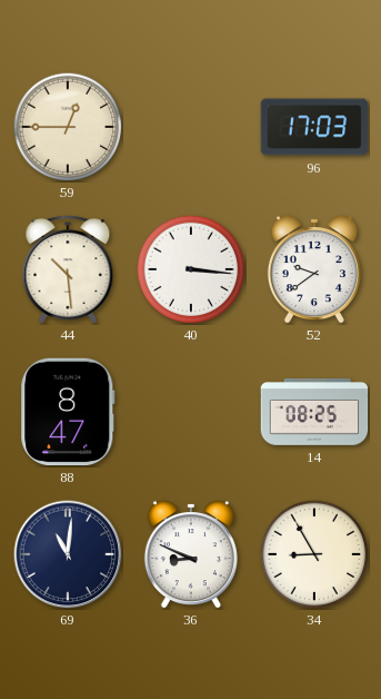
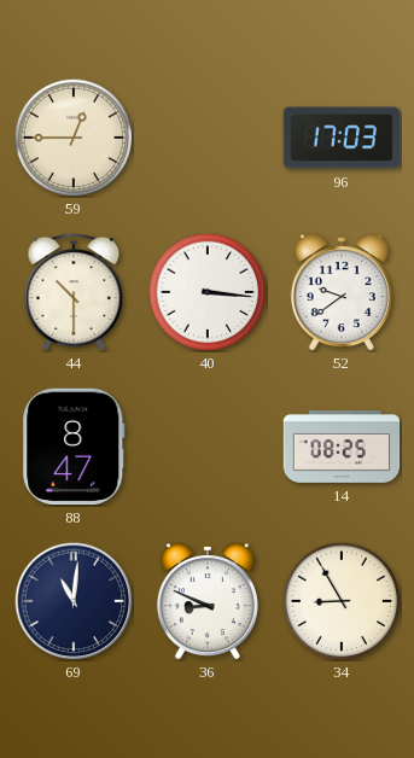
44: 10:29 -> 10:30 (74, 292)
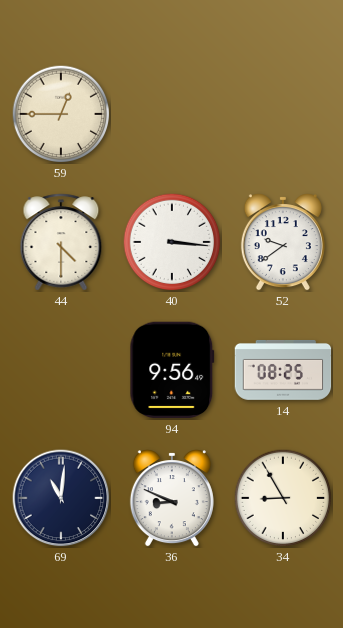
96: 17:03 -> none (342, 138)
44: 10:30 -> 4:30 (61, 242)
88: 8:47 -> none (74, 447)
94: none -> 9:56 (172, 370)
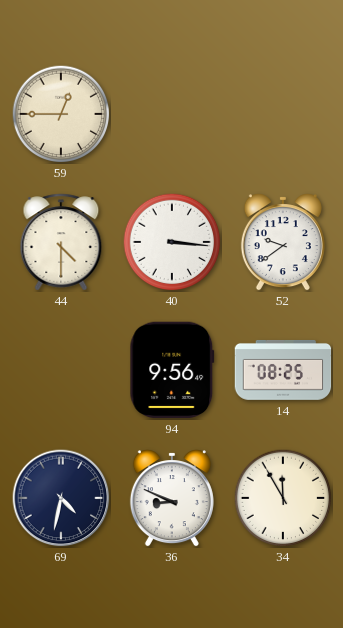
69: 11:01 -> 4:32 (61, 498)
34: 8:55 -> 11:55 (283, 498)
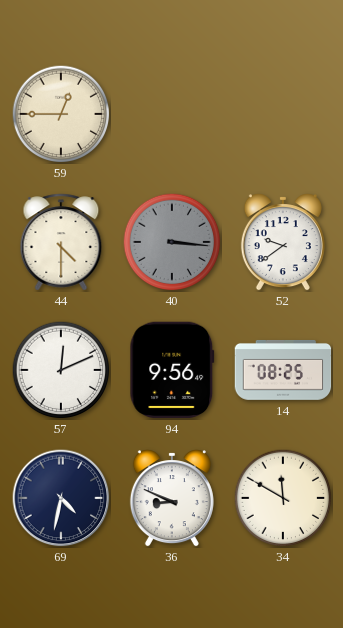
40 dial: white -> grey (172, 242)
57: none -> 12:11 (61, 370)
34: 11:55 -> 11:50 (283, 498)
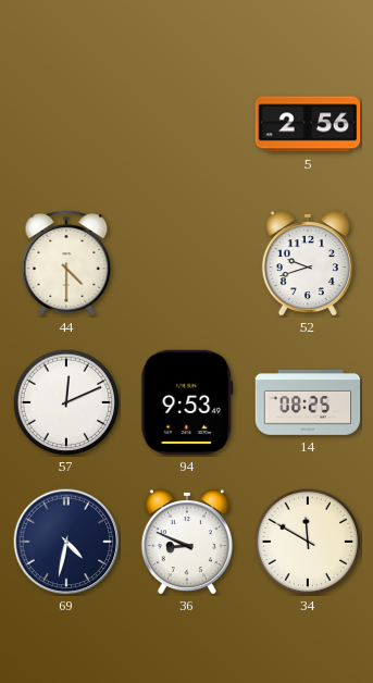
59: 12:45 -> none (61, 114)
5: none -> 2:56 (308, 124)
40: 3:16 -> none (172, 242)
52: 9:39 -> 9:42 (308, 263)
94: 9:56 -> 9:53 (187, 402)
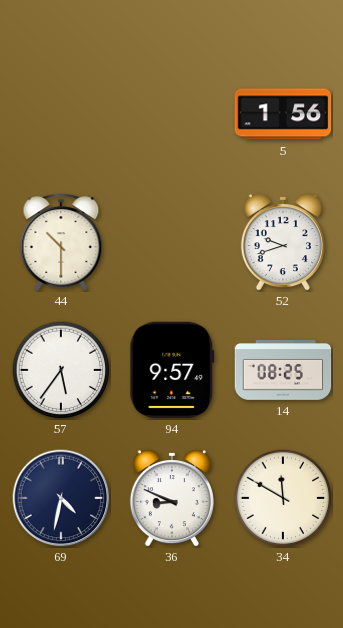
5: 2:56 -> 1:56 (283, 114)
44: 4:30 -> 10:30 (61, 242)
57: 12:11 -> 5:36 (61, 370)
94: 9:53 -> 9:57 (172, 370)
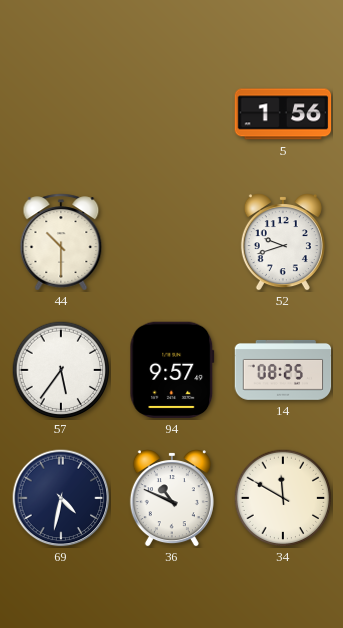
36: 8:49 -> 10:49 (172, 498)
